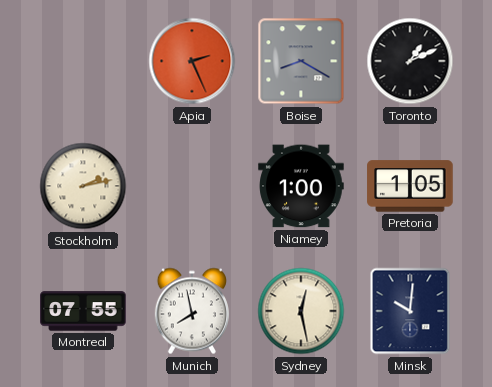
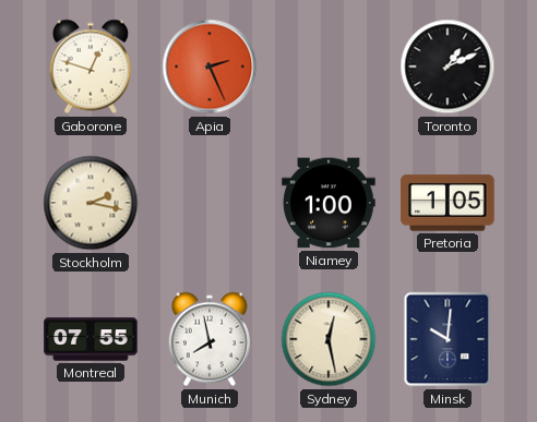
Gaborone: none -> 12:48 (91, 67)
Boise: 8:20 -> none (301, 61)
Stockholm: 2:13 -> 2:17 (91, 203)
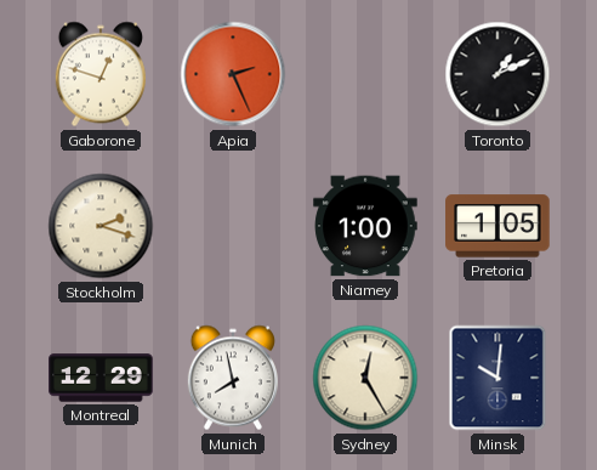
Stockholm: 2:17 -> 2:18 (101, 226)
Montreal: 07:55 -> 12:29 (101, 378)
Sydney: 12:28 -> 12:25 (365, 378)
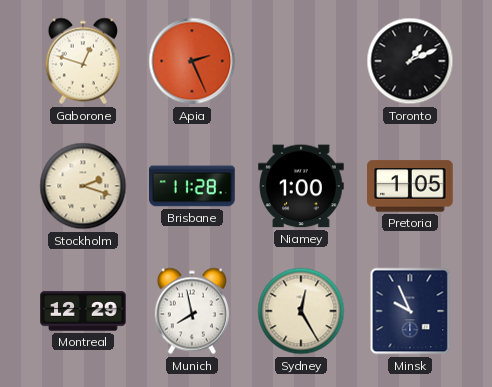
Brisbane: none -> 11:28 (192, 186)
Minsk: 10:01 -> 9:56 (410, 311)
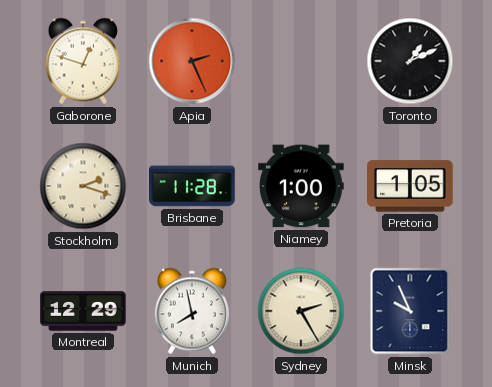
Sydney: 12:25 -> 2:25 (301, 311)
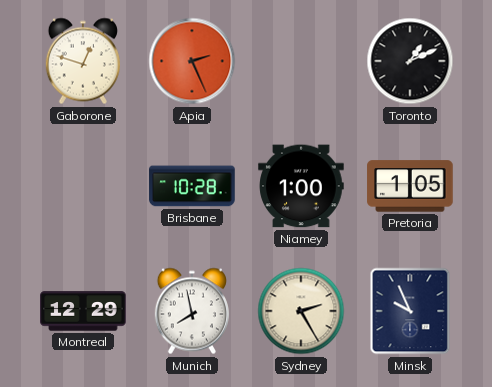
Stockholm: 2:18 -> none (83, 186)
Brisbane: 11:28 -> 10:28 (192, 186)
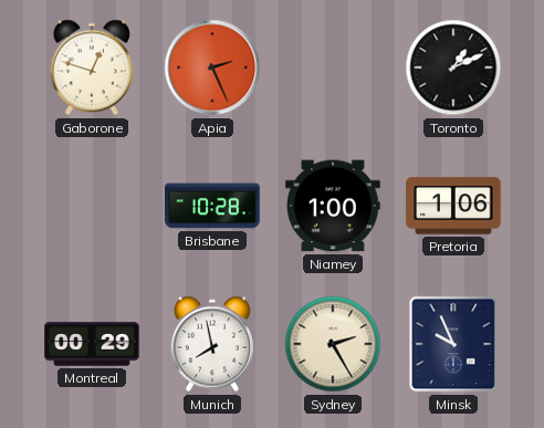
Pretoria: 1:05 -> 1:06 (453, 206)
Montreal: 12:29 -> 00:29 (92, 344)
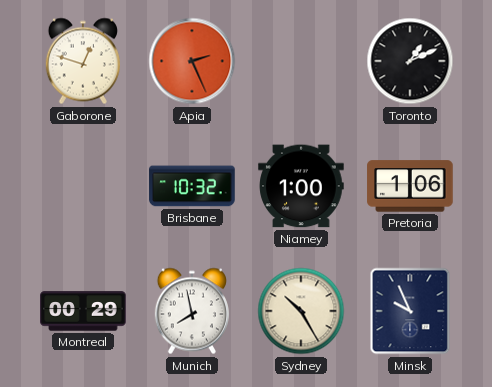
Brisbane: 10:28 -> 10:32 (192, 186)
Sydney: 2:25 -> 10:25 (301, 311)
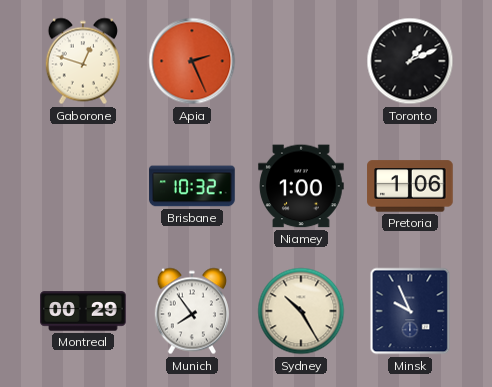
Munich: 7:58 -> 7:54 (192, 311)
